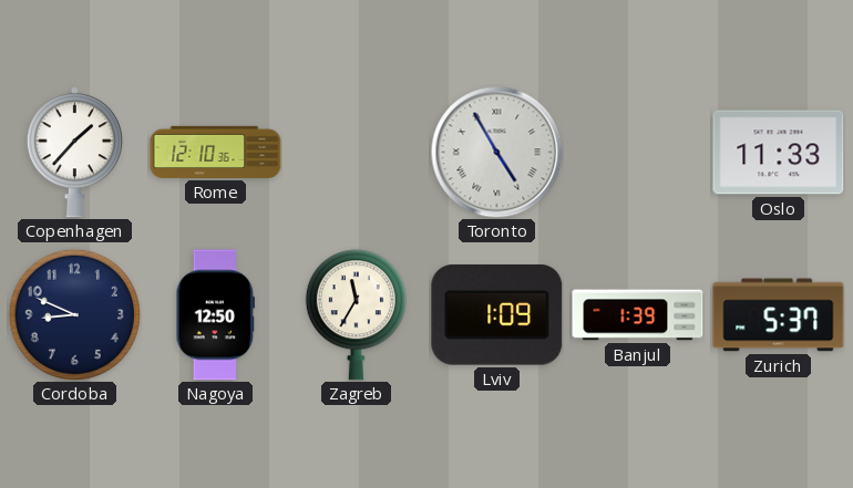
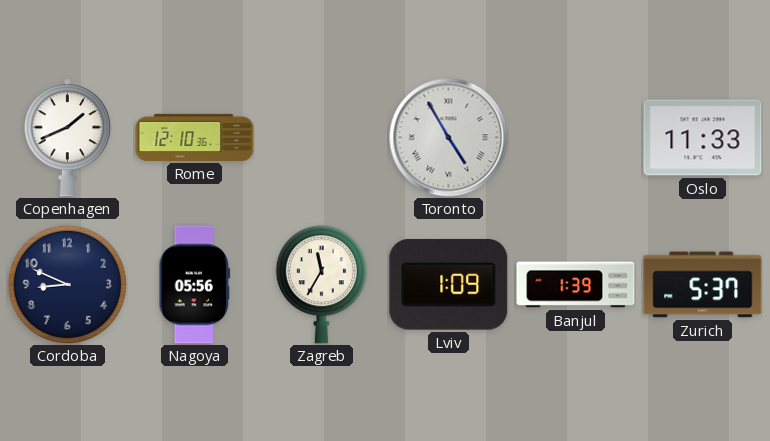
Copenhagen: 1:37 -> 1:41 (67, 138)
Nagoya: 12:50 -> 05:56 (195, 285)
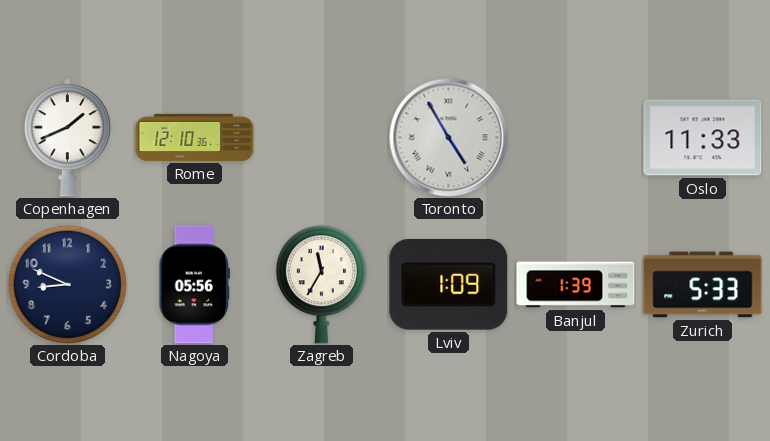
Zurich: 5:37 -> 5:33 (703, 285)
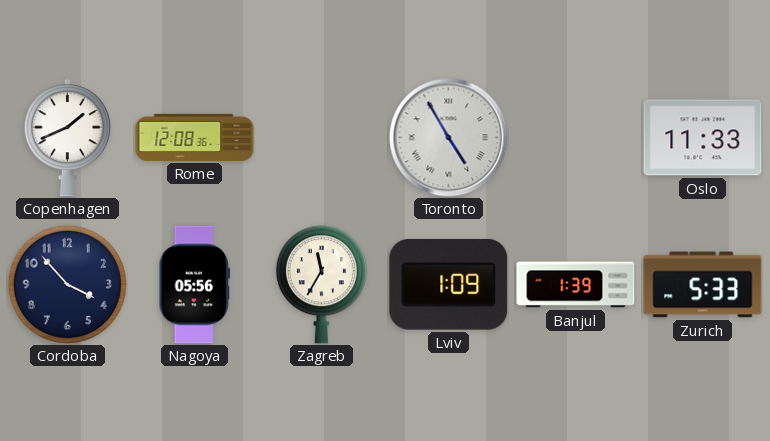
Rome: 12:10 -> 12:08 (195, 137)
Cordoba: 8:49 -> 3:53 (67, 284)
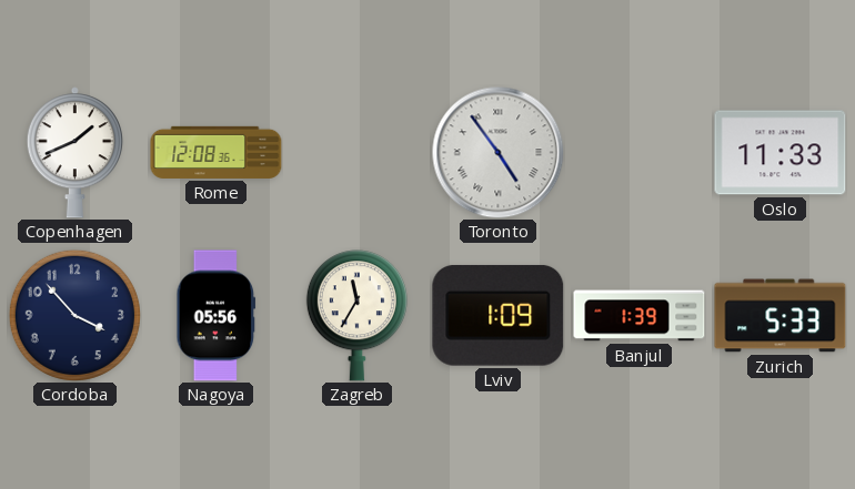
Toronto: 4:55 -> 4:54 (499, 153)
